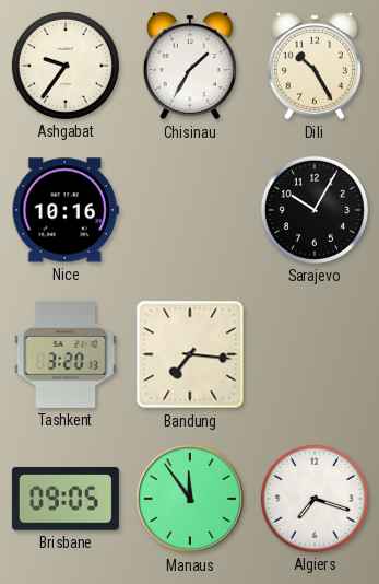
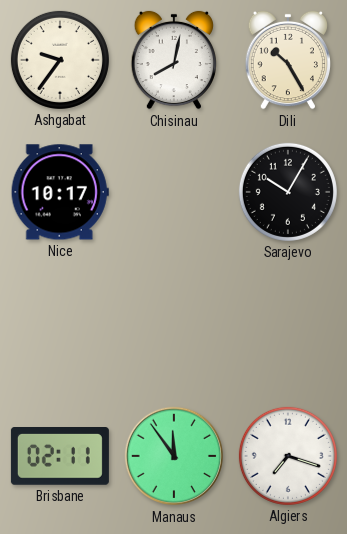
Chisinau: 1:35 -> 8:02 (174, 60)
Nice: 10:16 -> 10:17 (60, 192)
Tashkent: 3:20 -> none (66, 354)
Bandung: 7:16 -> none (190, 354)
Brisbane: 09:05 -> 02:11 (60, 457)
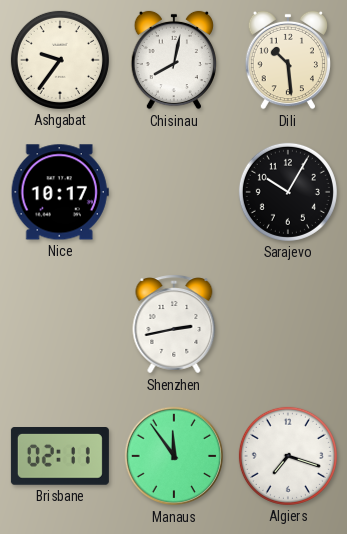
Dili: 10:25 -> 10:29 (288, 60)
Shenzhen: none -> 2:43 (174, 324)
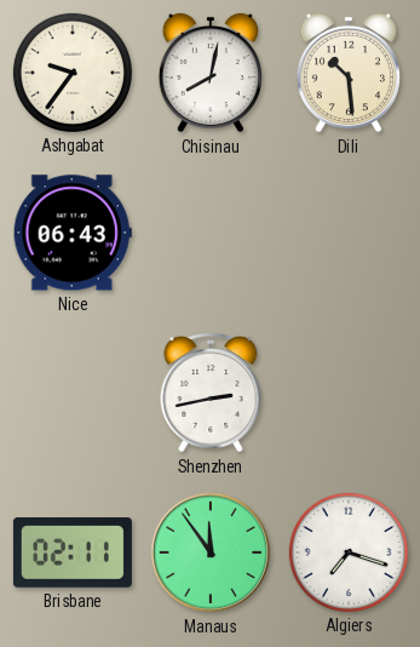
Nice: 10:17 -> 06:43 (73, 233)
Sarajevo: 10:05 -> none (288, 192)
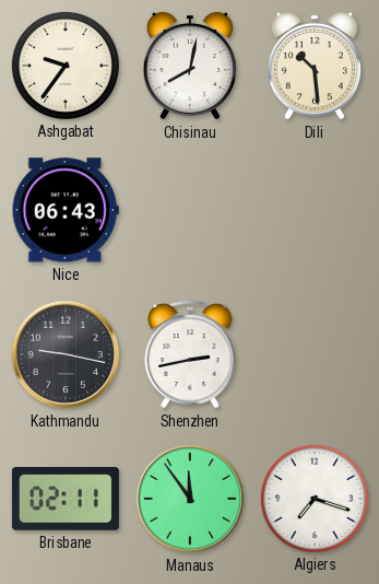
Kathmandu: none -> 9:17 (66, 354)
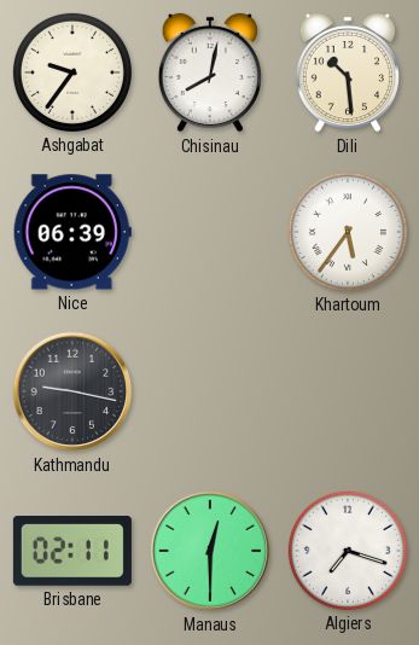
Nice: 06:43 -> 06:39 (72, 232)
Khartoum: none -> 5:36 (348, 232)
Shenzhen: 2:43 -> none (190, 354)
Manaus: 11:54 -> 12:30 (210, 551)
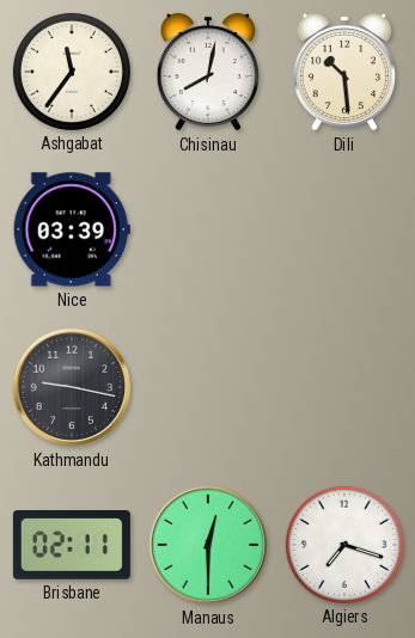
Ashgabat: 9:36 -> 11:36 (72, 72)
Nice: 06:39 -> 03:39 (72, 229)
Khartoum: 5:36 -> none (348, 232)
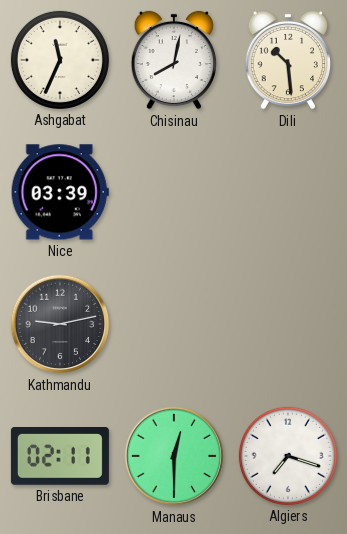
Ashgabat: 11:36 -> 11:34 (60, 60)
Kathmandu: 9:17 -> 9:13 (60, 324)
